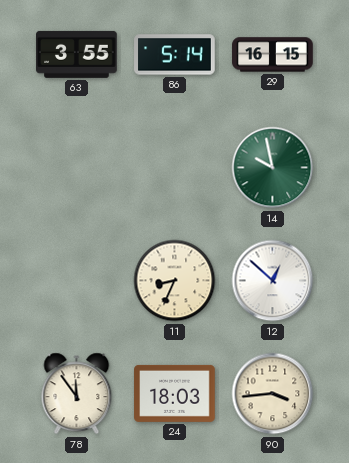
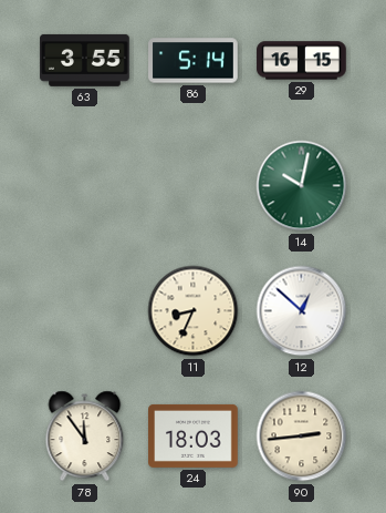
14: 9:58 -> 10:02 (302, 186)
90: 3:44 -> 2:44 (302, 437)
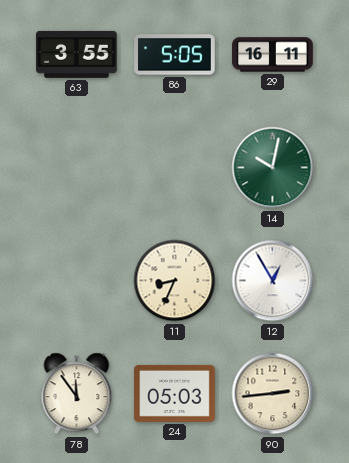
86: 5:14 -> 5:05 (175, 55)
29: 16:15 -> 16:11 (273, 55)
12: 12:52 -> 12:55 (273, 281)
24: 18:03 -> 05:03 (175, 393)
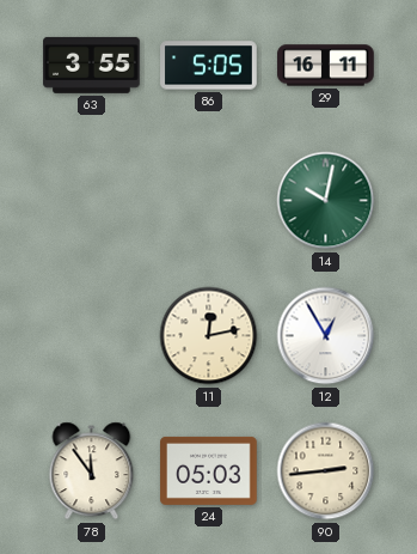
11: 8:34 -> 12:13 (209, 336)
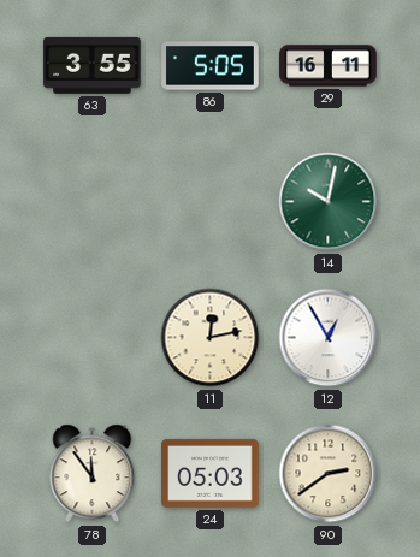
90: 2:44 -> 2:39 (329, 474)
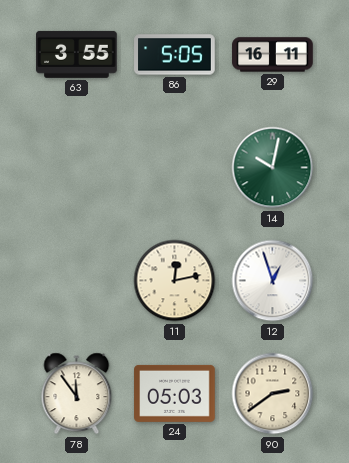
12: 12:55 -> 12:57 (273, 281)
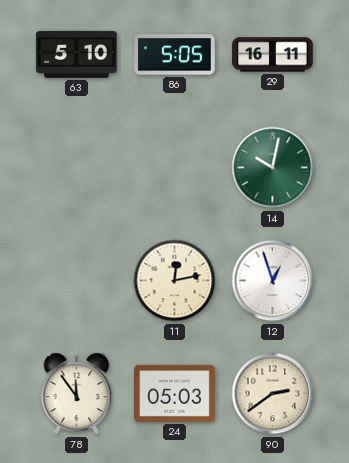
63: 3:55 -> 5:10 (77, 54)
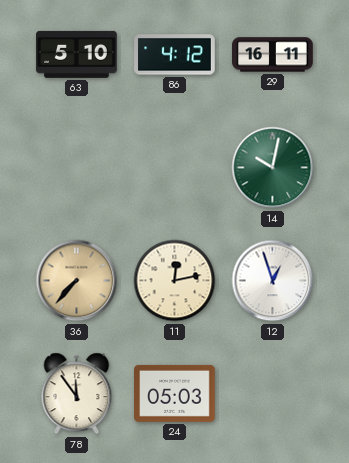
86: 5:05 -> 4:12 (175, 55)
36: none -> 7:37 (77, 281)
90: 2:39 -> none (273, 394)
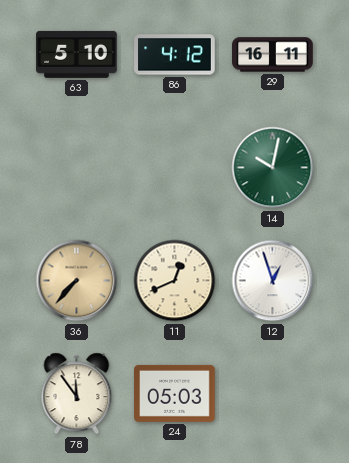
11: 12:13 -> 12:41 (175, 281)
